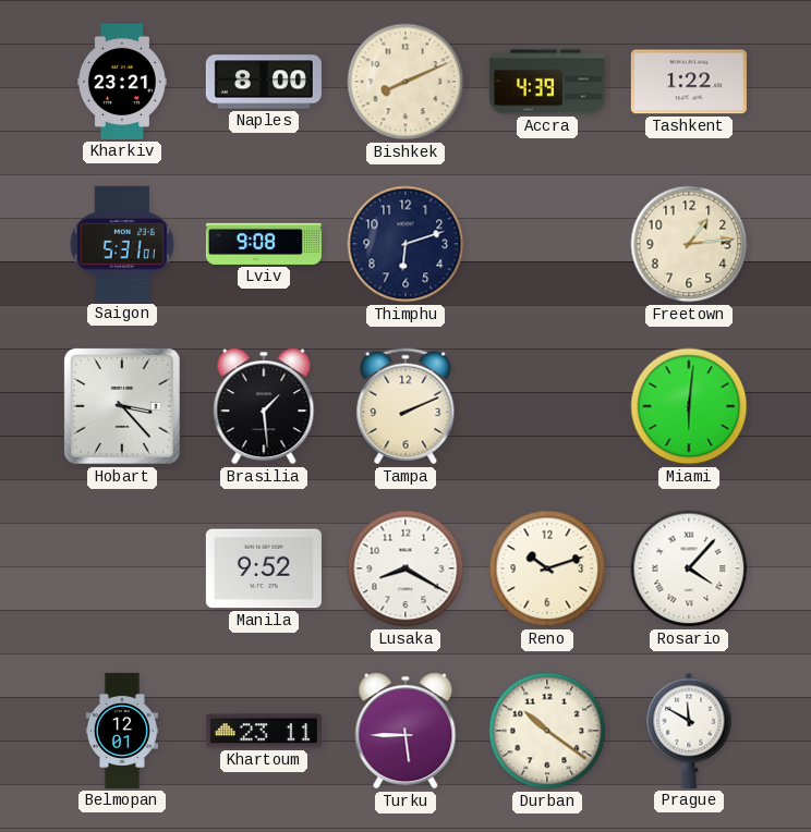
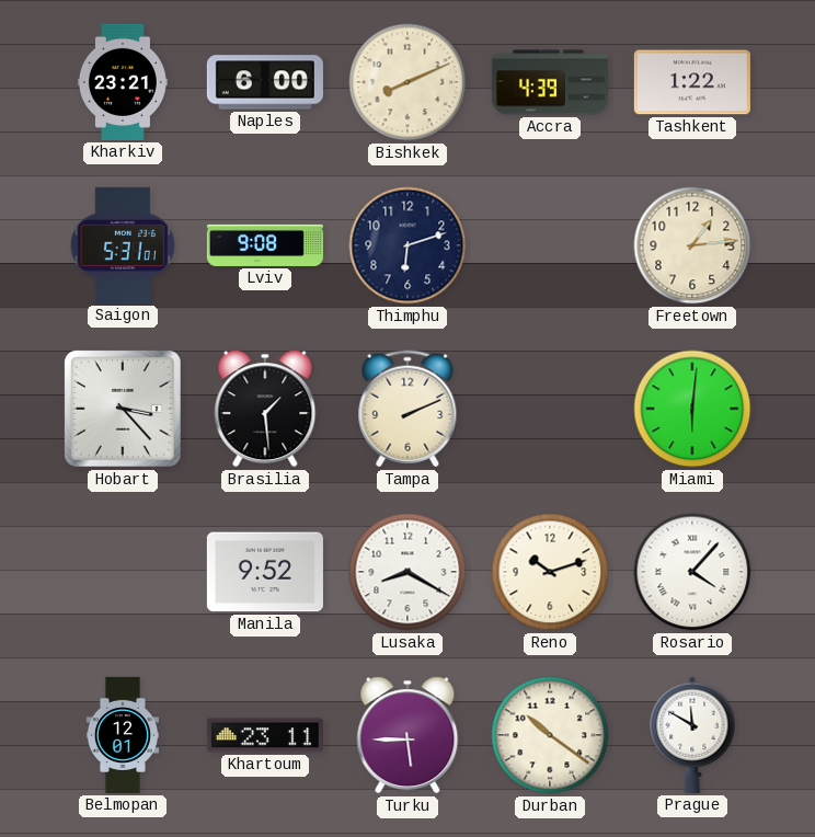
Naples: 8:00 -> 6:00 (265, 82)
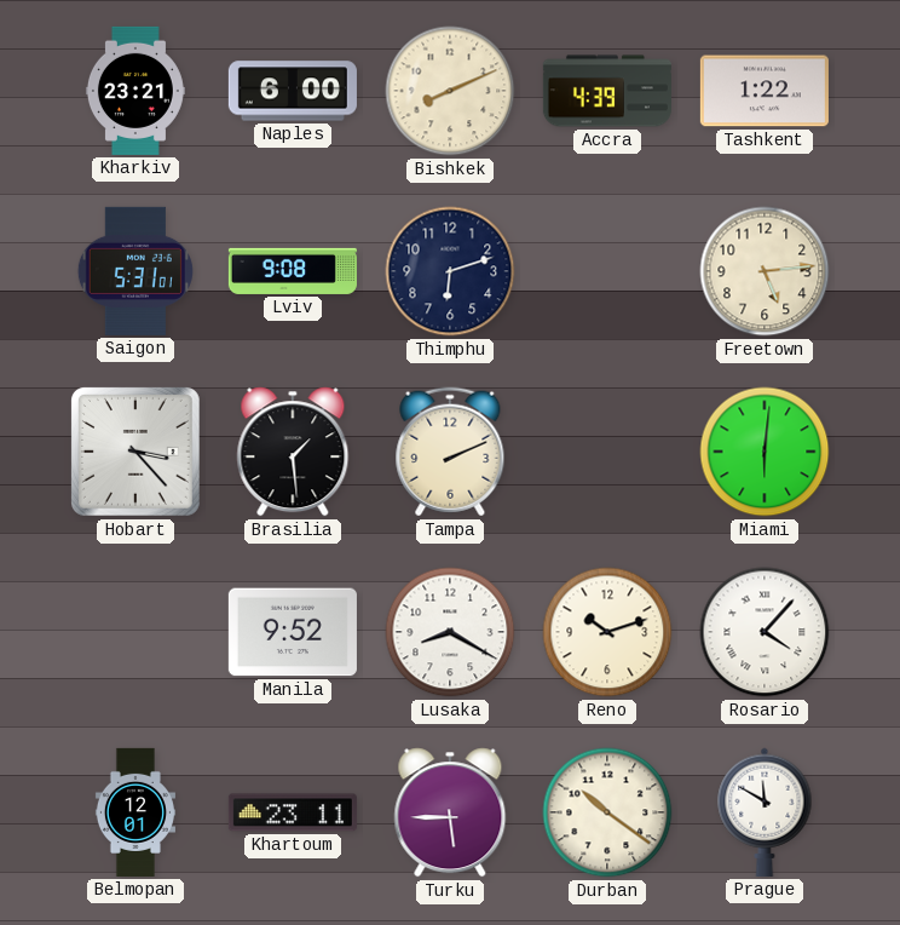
Freetown: 1:14 -> 5:14 (765, 271)
